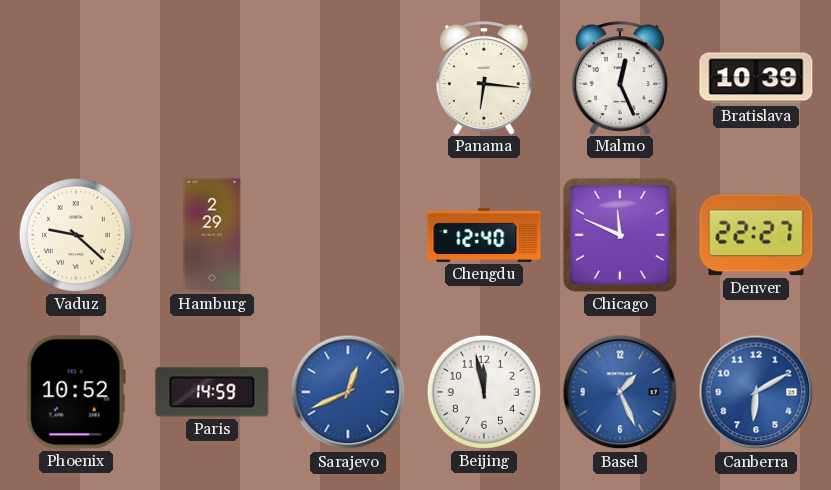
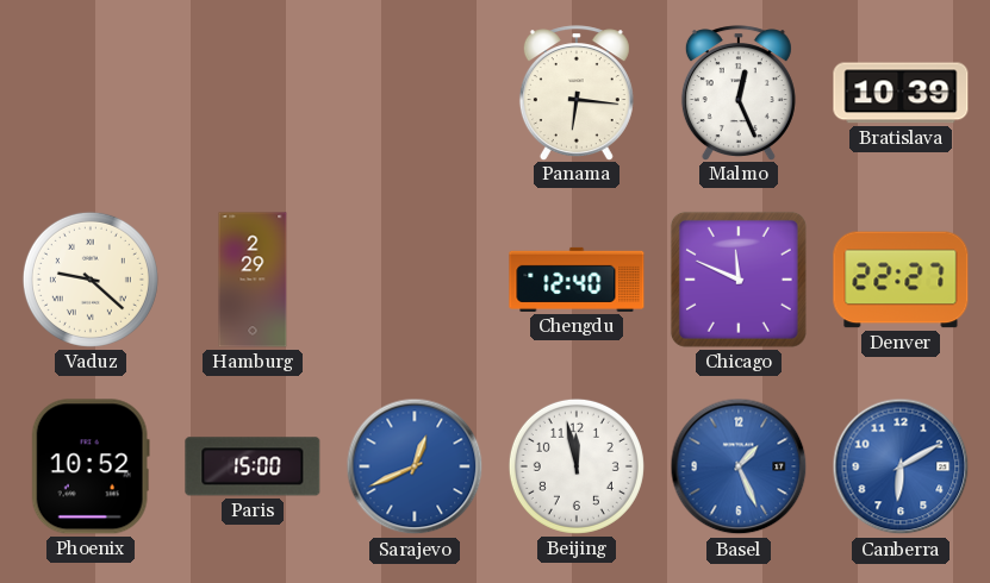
Paris: 14:59 -> 15:00 (253, 466)
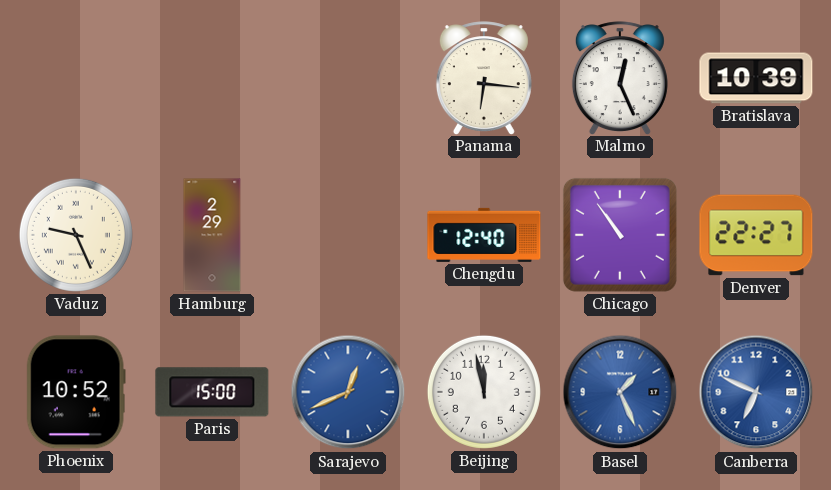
Vaduz: 9:22 -> 9:26 (76, 235)
Chicago: 11:49 -> 10:54 (620, 235)
Canberra: 6:10 -> 6:49 (756, 392)
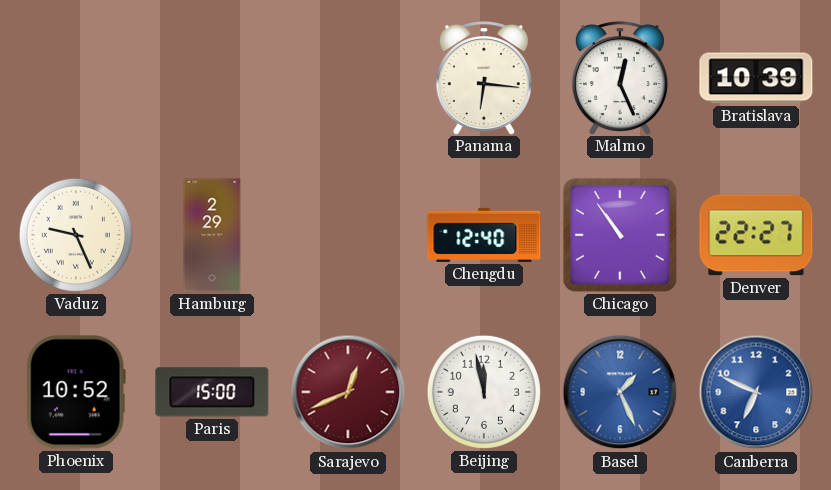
Sarajevo dial: blue -> burgundy (348, 392)
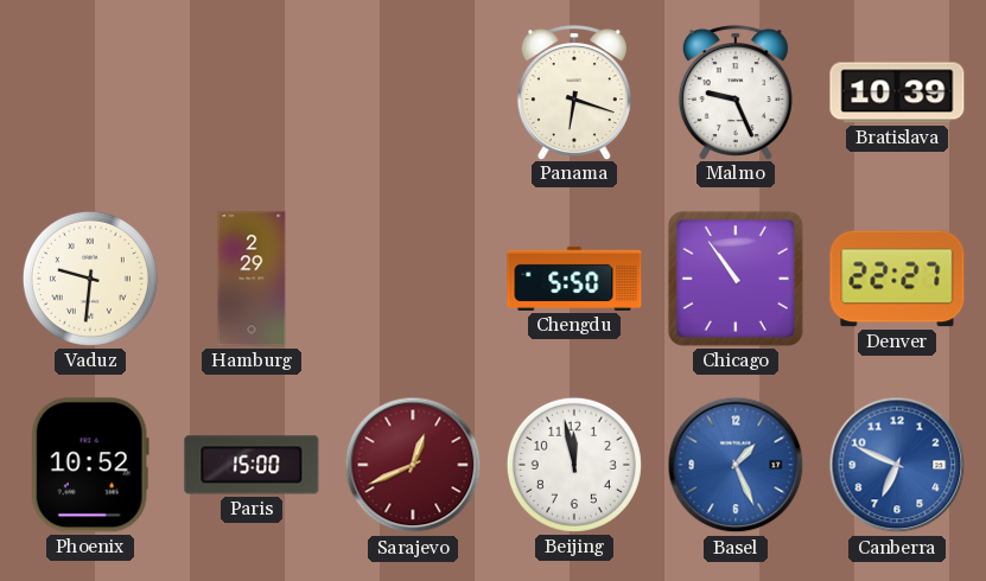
Panama: 6:16 -> 6:18 (574, 92)
Malmo: 12:26 -> 9:26 (736, 92)
Vaduz: 9:26 -> 9:31 (90, 279)
Chengdu: 12:40 -> 5:50 (574, 279)
